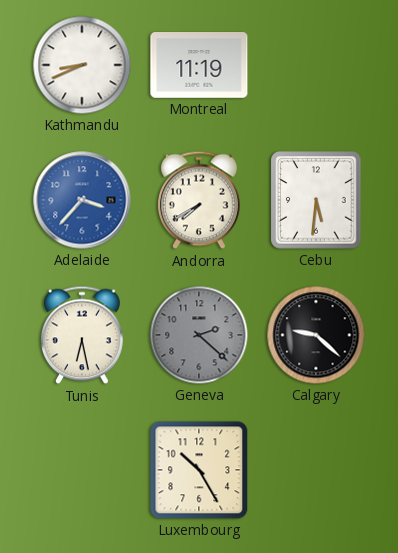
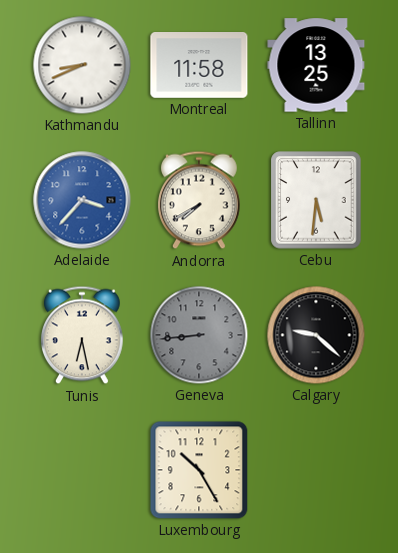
Montreal: 11:19 -> 11:58 (199, 66)
Tallinn: none -> 13:25 (316, 65)
Geneva: 2:22 -> 8:44 (199, 335)
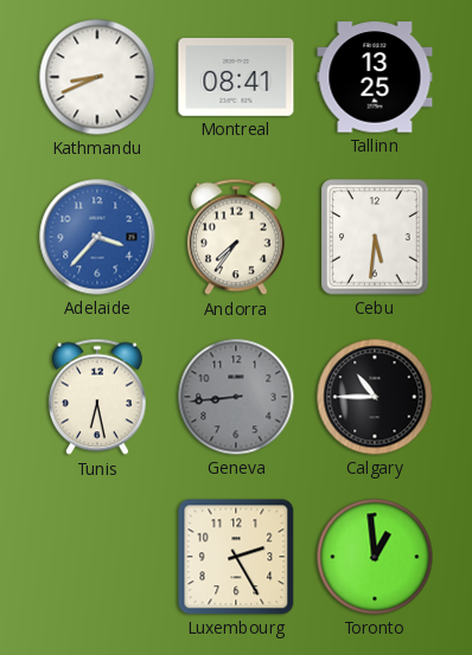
Montreal: 11:58 -> 08:41 (236, 78)
Andorra: 7:40 -> 7:36 (237, 237)
Calgary: 9:22 -> 10:45 (375, 397)
Luxembourg: 10:25 -> 2:25 (236, 557)
Toronto: none -> 12:59 (375, 557)
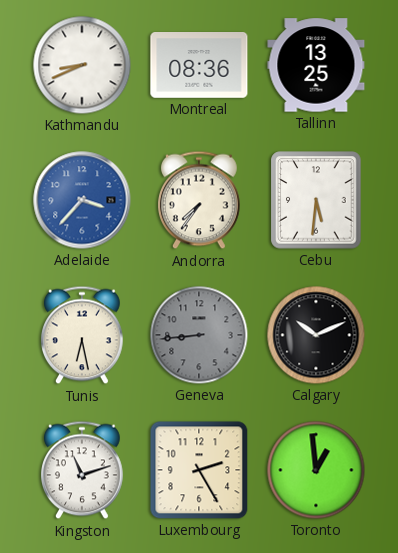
Montreal: 08:41 -> 08:36 (199, 66)
Calgary: 10:45 -> 10:11 (316, 335)
Kingston: none -> 11:12 (83, 470)
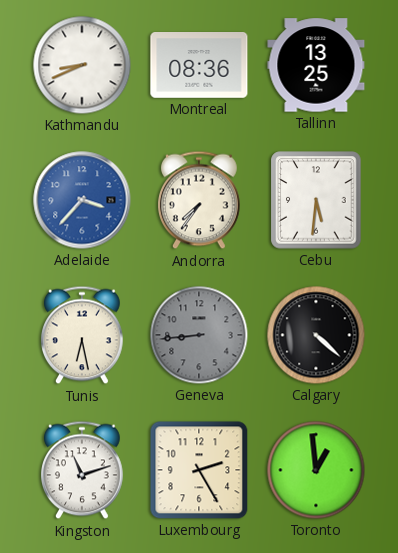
Calgary: 10:11 -> 4:22 (316, 335)
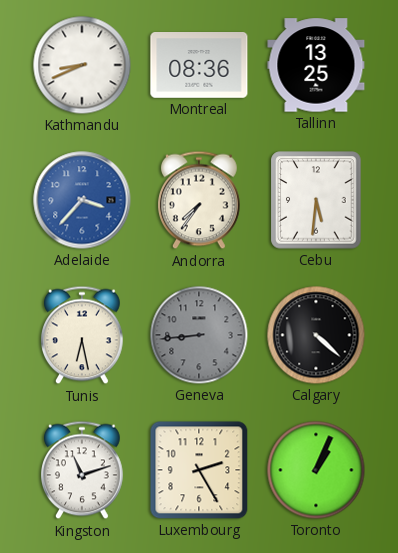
Toronto: 12:59 -> 1:04 (316, 470)
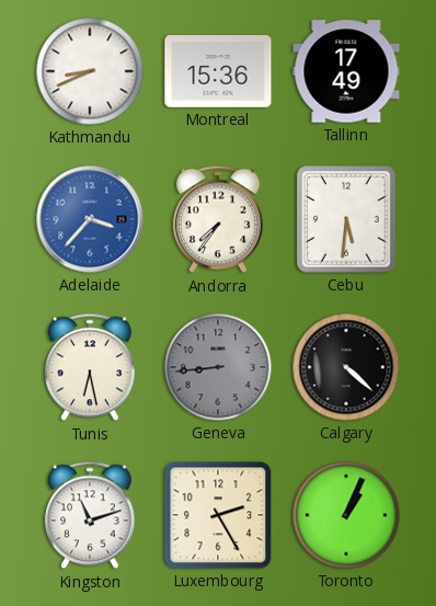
Montreal: 08:36 -> 15:36 (218, 72)
Tallinn: 13:25 -> 17:49 (346, 71)
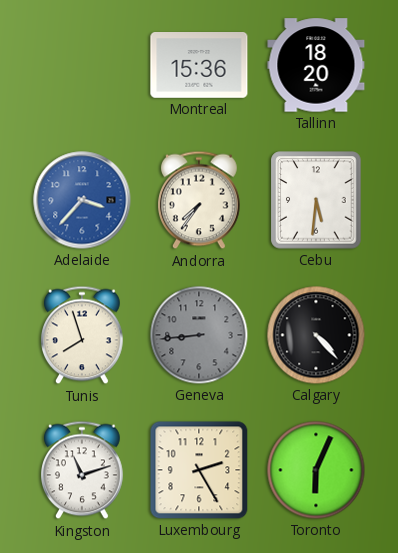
Kathmandu: 8:41 -> none (90, 71)
Tallinn: 17:49 -> 18:20 (316, 65)
Tunis: 6:28 -> 7:57 (83, 335)
Calgary: 4:22 -> 4:23 (316, 335)
Toronto: 1:04 -> 6:04 (316, 470)
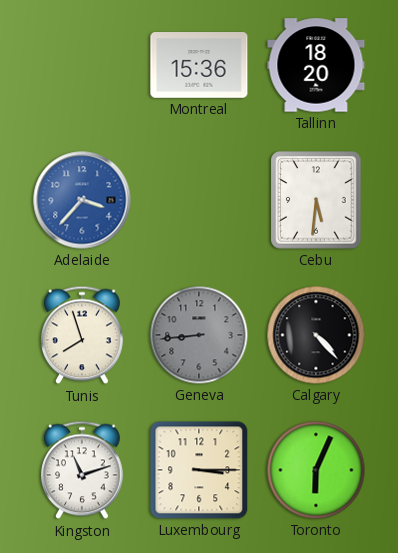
Andorra: 7:36 -> none (200, 200)
Luxembourg: 2:25 -> 3:15 (199, 470)
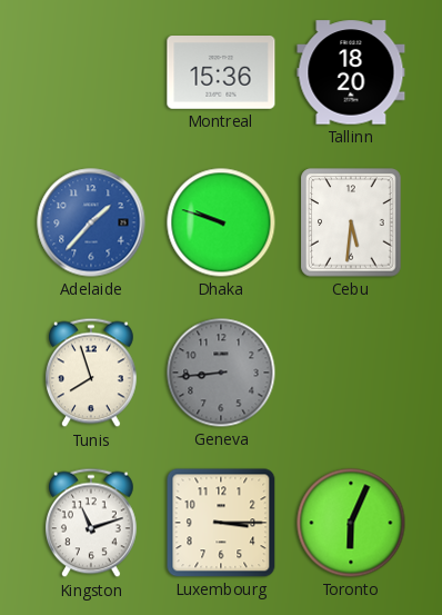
Adelaide: 3:37 -> 1:37 (91, 222)
Dhaka: none -> 9:48 (221, 222)
Calgary: 4:23 -> none (316, 335)
